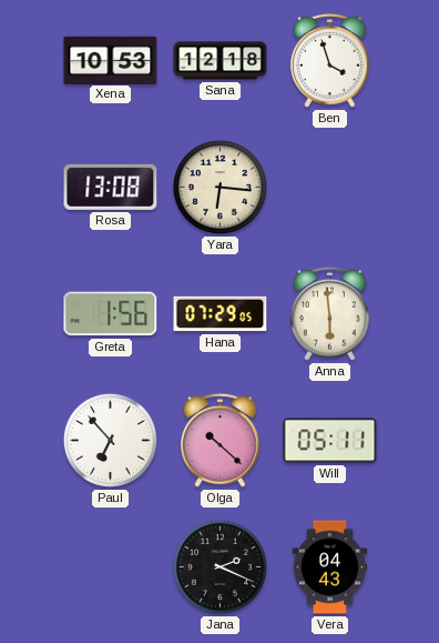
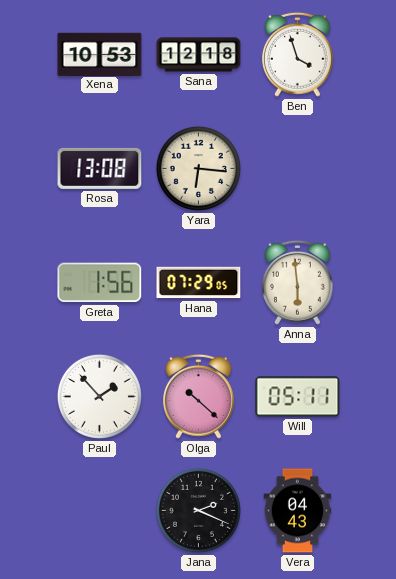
Paul: 6:53 -> 1:53 (99, 396)
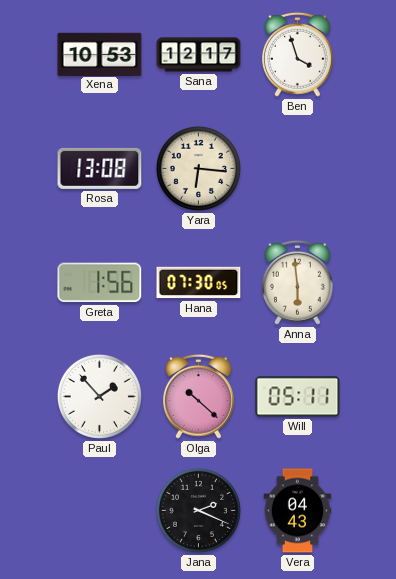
Sana: 12:18 -> 12:17 (199, 55)
Hana: 07:29 -> 07:30 (199, 283)
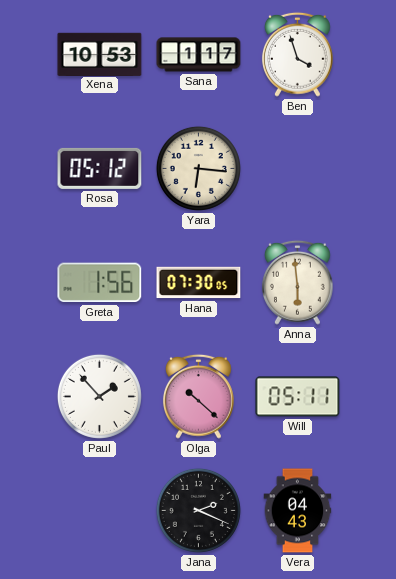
Sana: 12:17 -> 1:17 (199, 55)
Rosa: 13:08 -> 05:12 (100, 168)
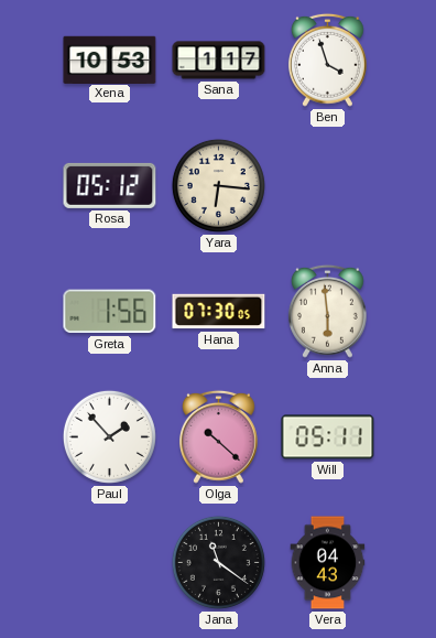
Jana: 2:19 -> 11:21 (218, 562)
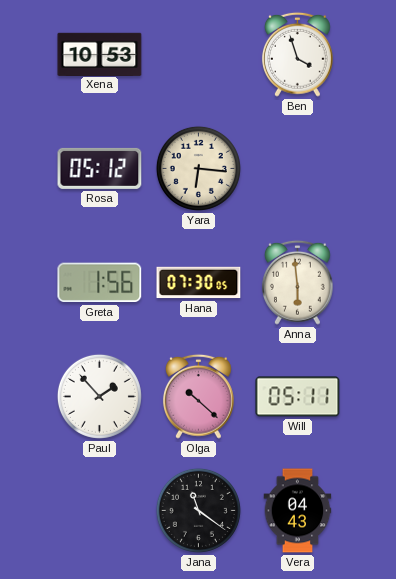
Sana: 1:17 -> none (219, 61)
